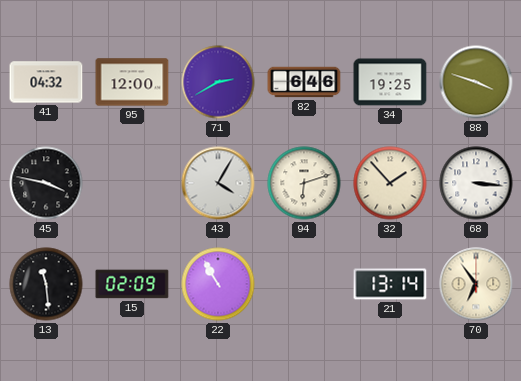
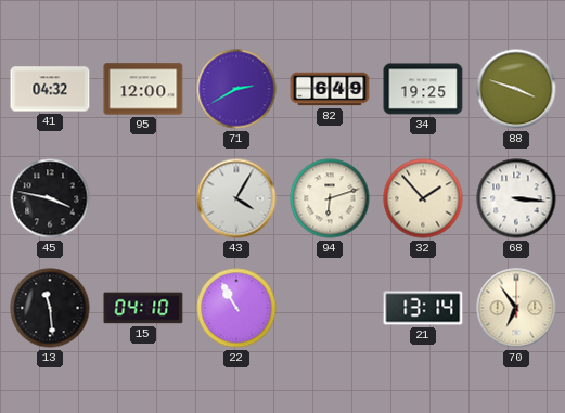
82: 6:46 -> 6:49 (330, 89)
15: 02:09 -> 04:10 (143, 308)
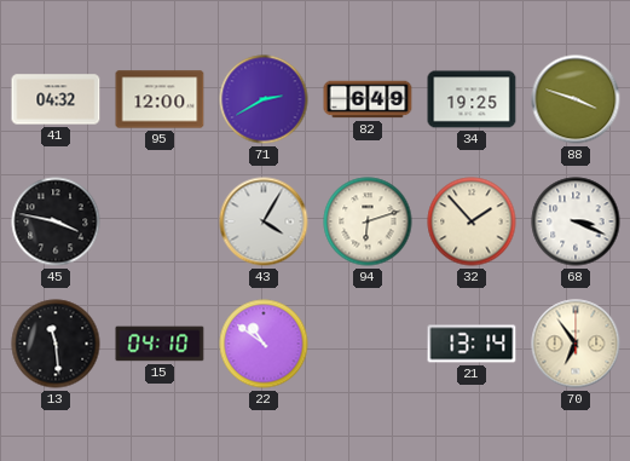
68: 3:16 -> 3:19 (576, 221)
22: 10:55 -> 10:51 (264, 344)
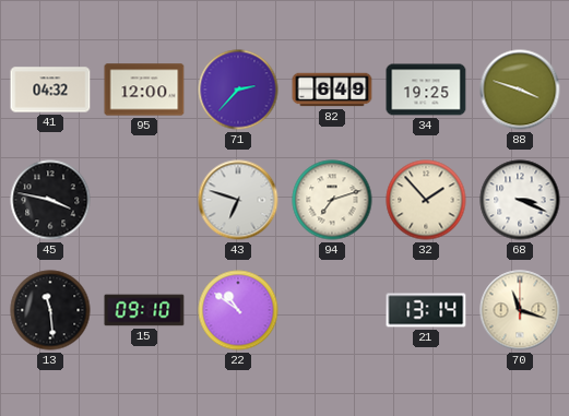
71: 2:40 -> 2:37 (238, 90)
43: 4:05 -> 6:48 (238, 200)
94: 6:12 -> 7:12 (332, 200)
15: 04:10 -> 09:10 (144, 310)
70: 6:54 -> 11:18 (520, 310)
